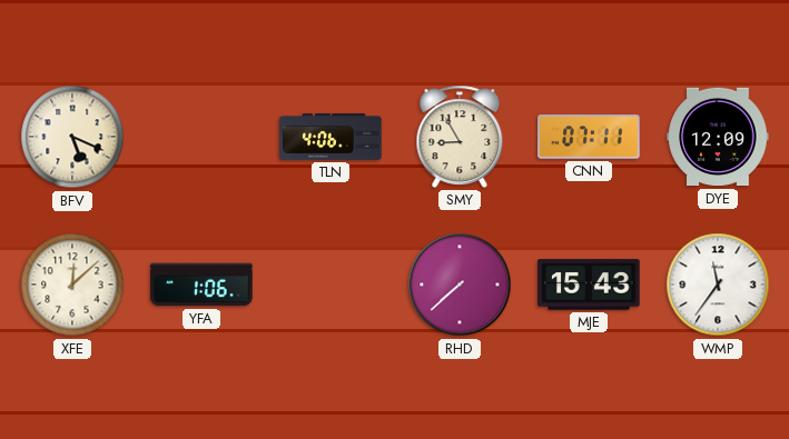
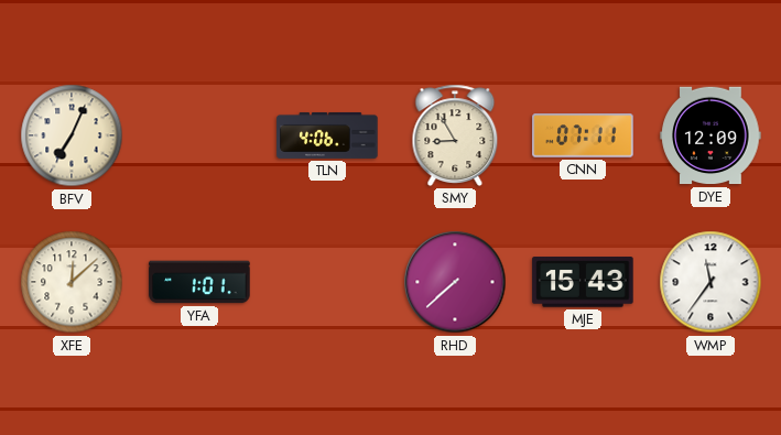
BFV: 5:19 -> 7:04 (72, 135)
YFA: 1:06 -> 1:01 (199, 282)
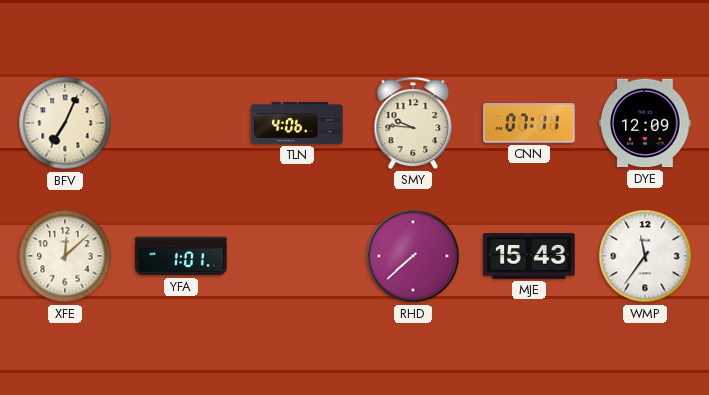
SMY: 8:55 -> 9:46 (413, 123)
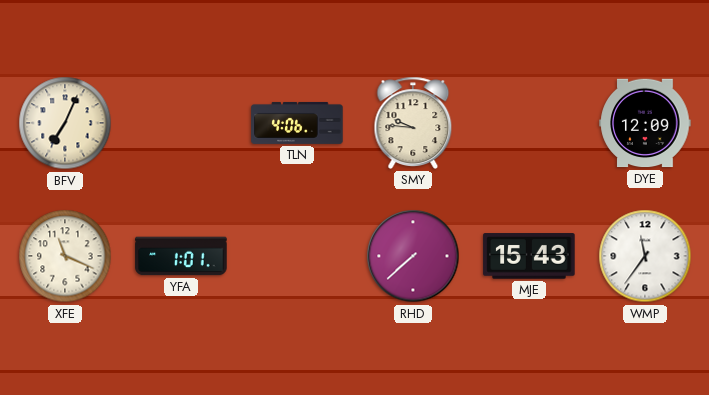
CNN: 07:11 -> none (529, 123)
XFE: 12:08 -> 11:19 (65, 256)
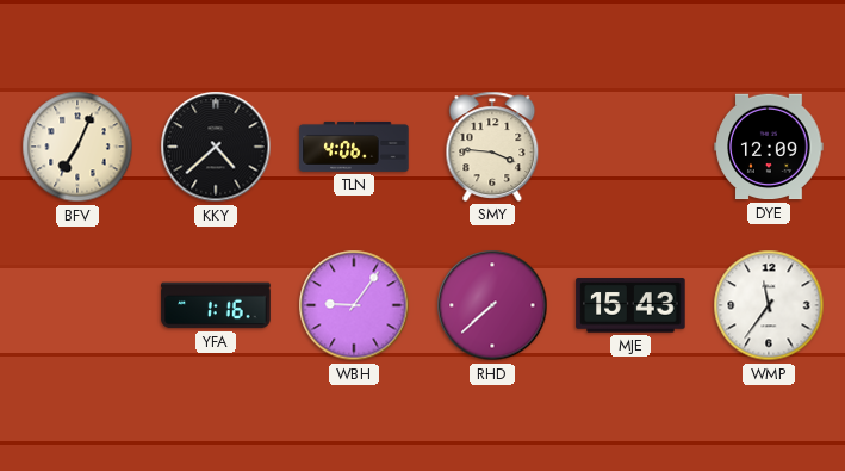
KKY: none -> 4:38 (216, 147)
SMY: 9:46 -> 3:46 (492, 147)
XFE: 11:19 -> none (65, 256)
YFA: 1:01 -> 1:16 (216, 305)
WBH: none -> 9:06 (354, 305)
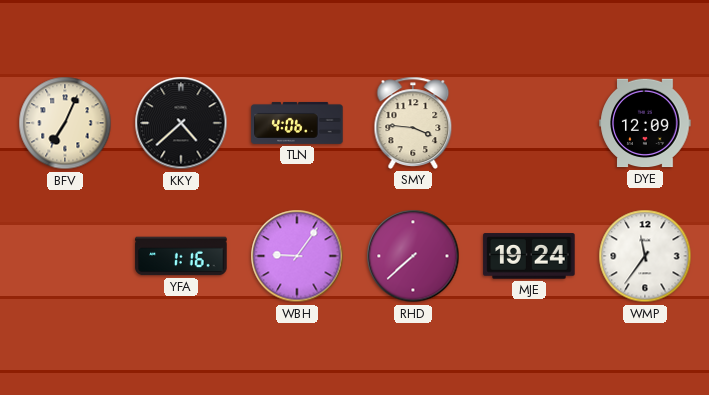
MJE: 15:43 -> 19:24 (529, 256)
